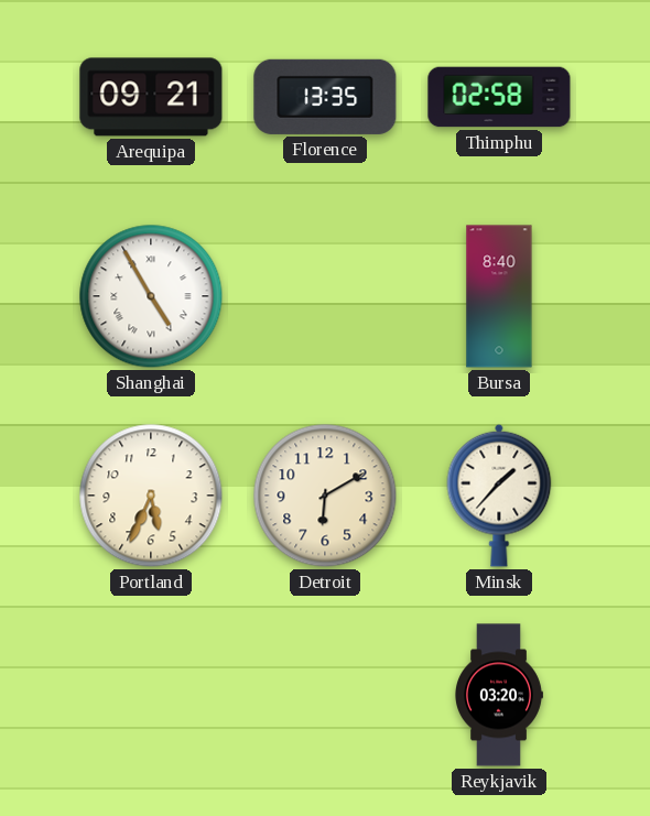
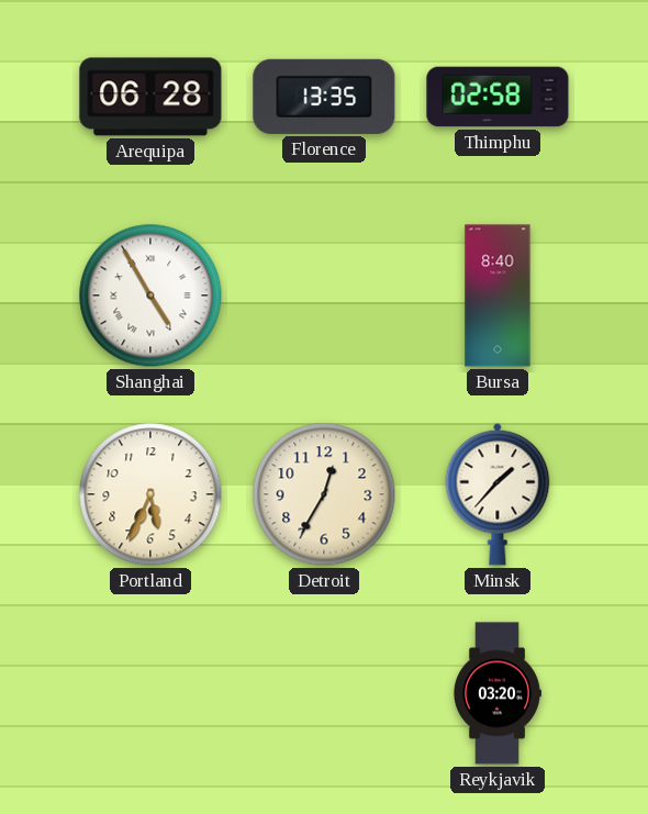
Arequipa: 09:21 -> 06:28 (150, 97)
Detroit: 6:10 -> 12:35 (324, 494)
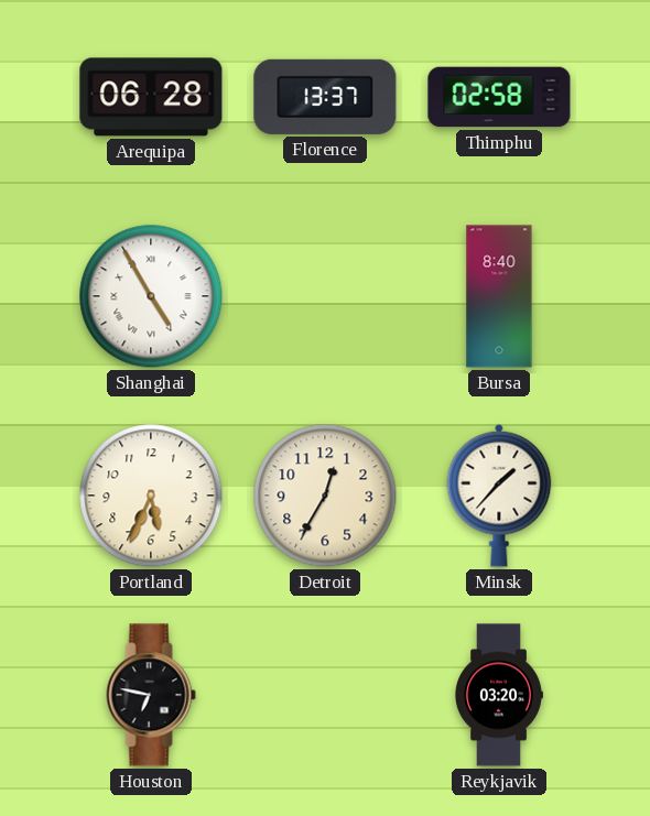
Florence: 13:35 -> 13:37 (325, 97)
Houston: none -> 6:47 (151, 695)
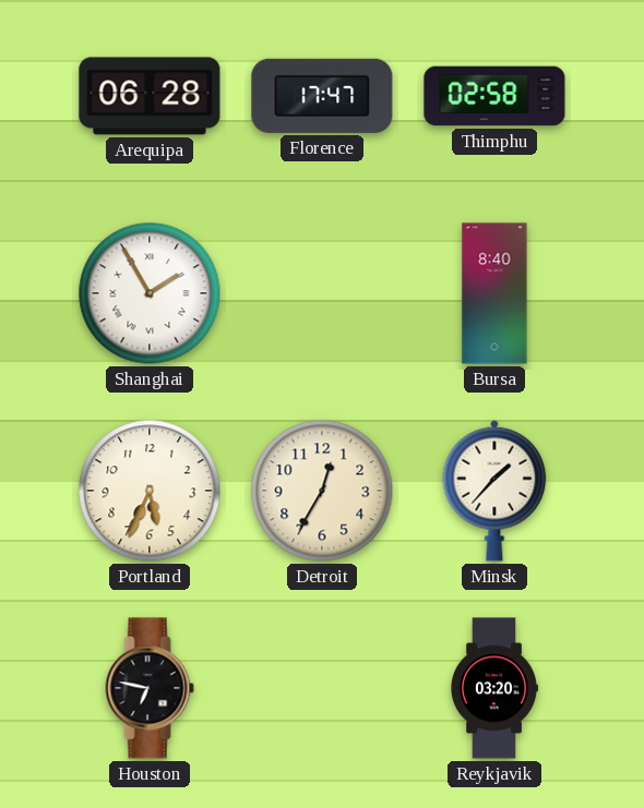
Florence: 13:37 -> 17:47 (322, 96)
Shanghai: 4:55 -> 1:55 (150, 293)
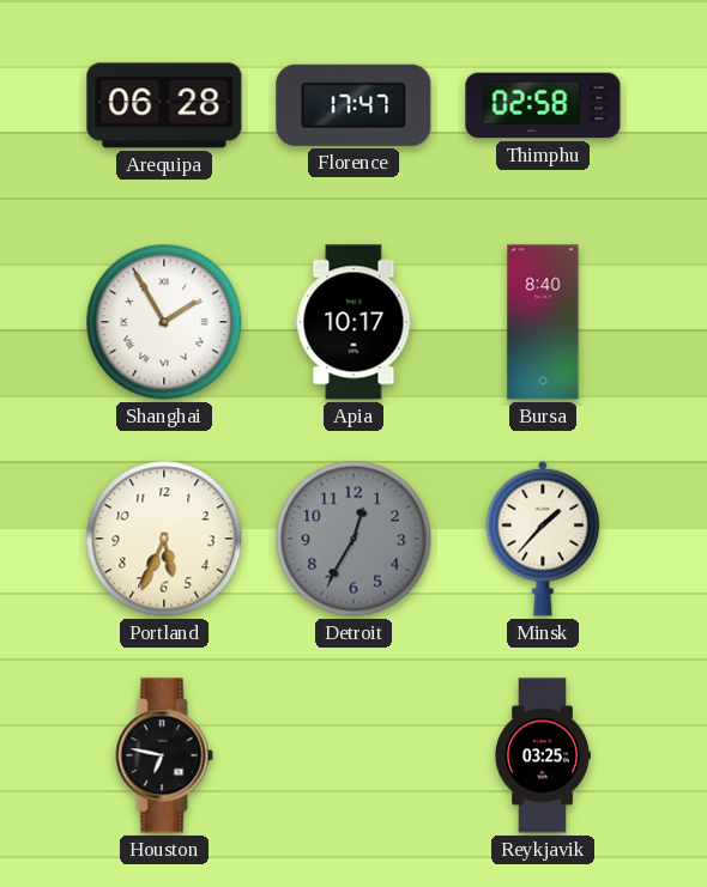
Apia: none -> 10:17 (353, 322)
Detroit dial: cream -> grey (353, 539)
Reykjavik: 03:20 -> 03:25 (543, 755)
